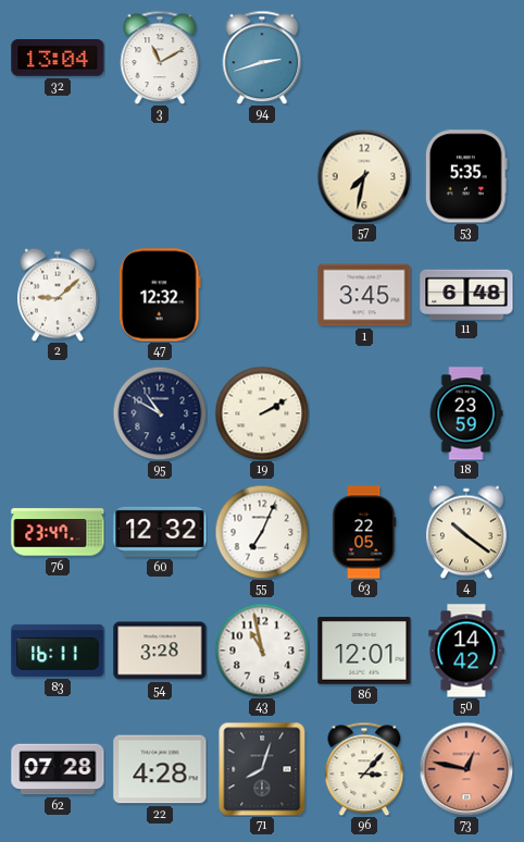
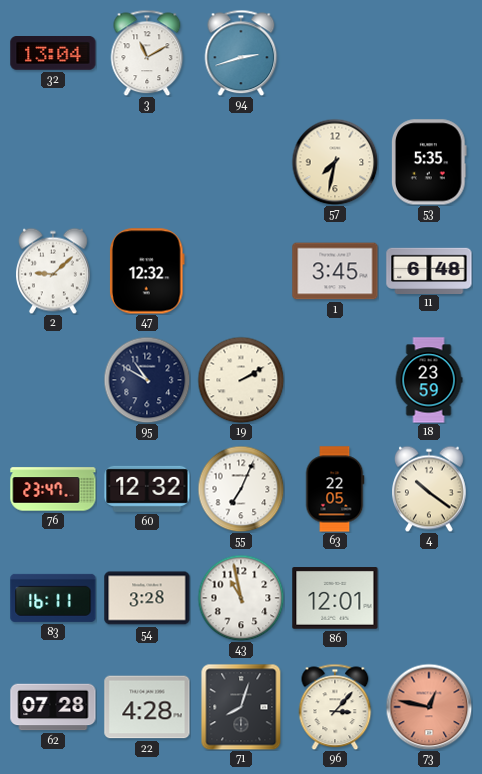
50: 14:42 -> none (466, 651)
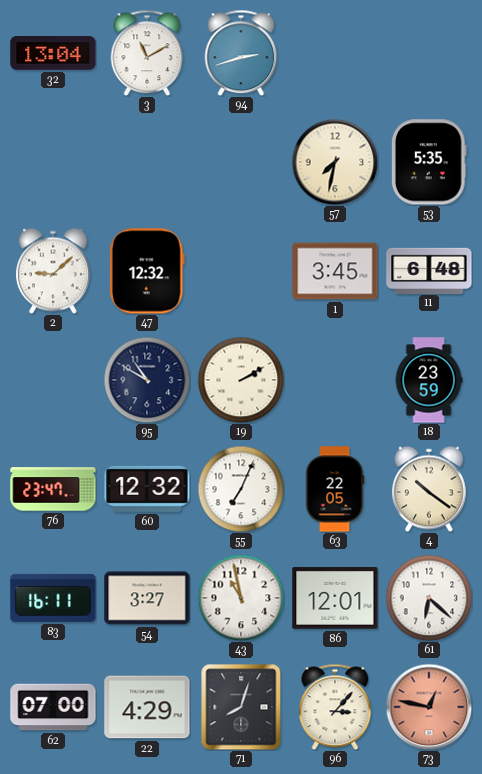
54: 3:28 -> 3:27 (147, 598)
61: none -> 6:22 (429, 598)
62: 07:28 -> 07:00 (53, 707)
22: 4:28 -> 4:29 (147, 707)
